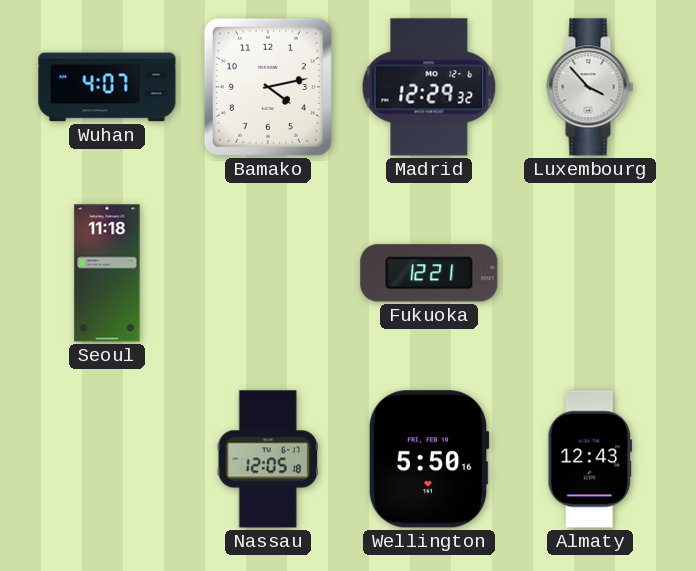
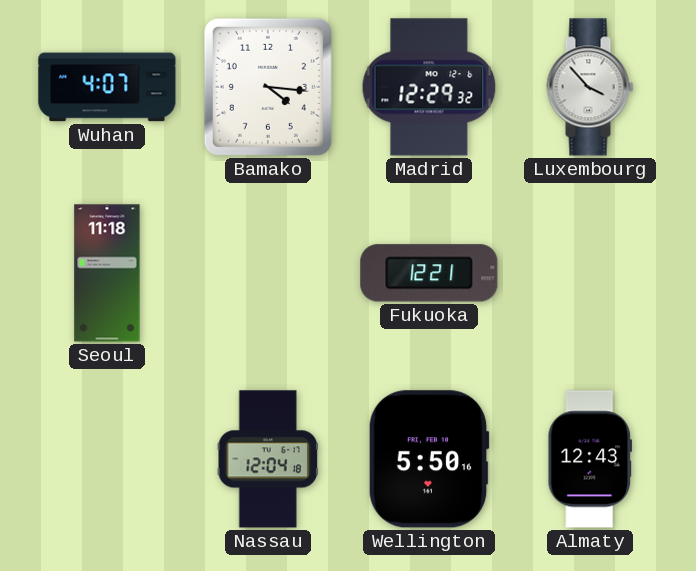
Bamako: 4:13 -> 4:16 (268, 87)
Nassau: 12:05 -> 12:04 (268, 459)
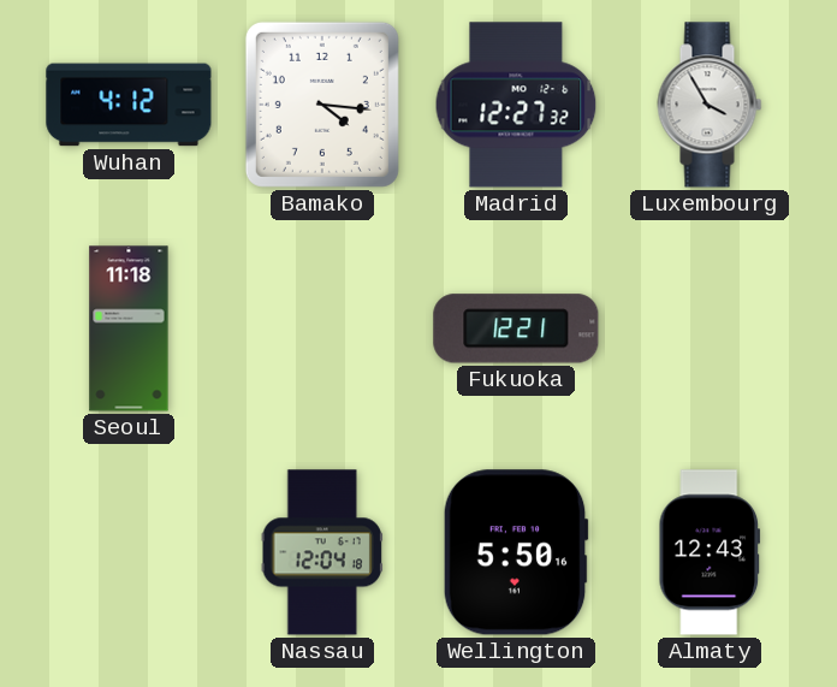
Wuhan: 4:07 -> 4:12 (129, 105)
Madrid: 12:29 -> 12:27 (516, 105)
Luxembourg: 3:53 -> 3:55 (710, 105)
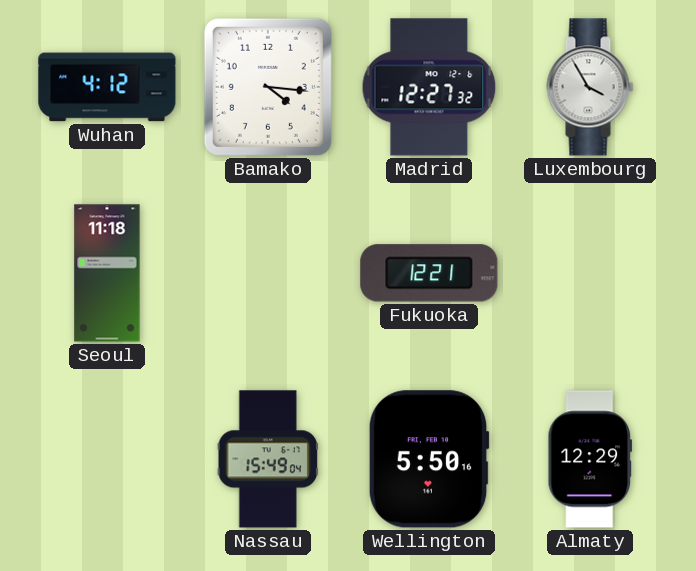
Nassau: 12:04 -> 15:49 (268, 459)
Almaty: 12:43 -> 12:29 (590, 459)
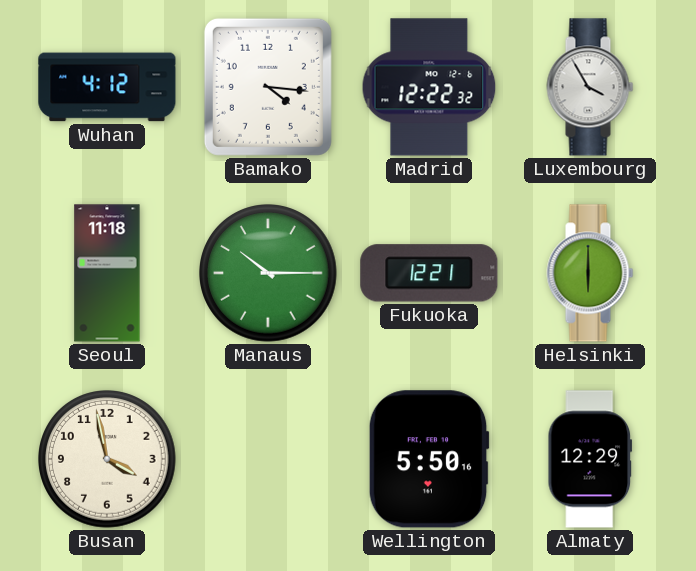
Madrid: 12:27 -> 12:22 (429, 87)
Manaus: none -> 10:15 (269, 274)
Helsinki: none -> 6:00 (590, 273)
Busan: none -> 3:58 (108, 460)
Nassau: 15:49 -> none (268, 459)
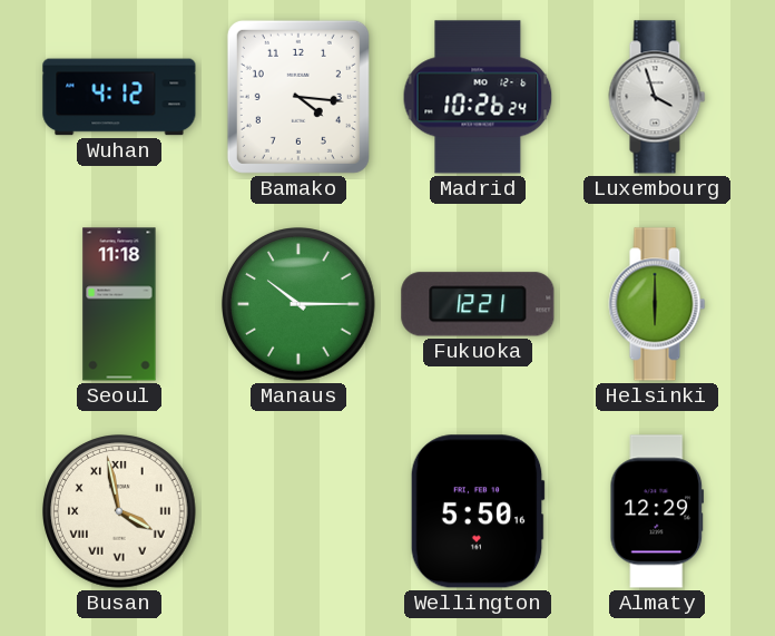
Madrid: 12:22 -> 10:26 (478, 97)
Luxembourg: 3:55 -> 3:57 (657, 97)
Busan numerals: Arabic -> Roman (120, 512)
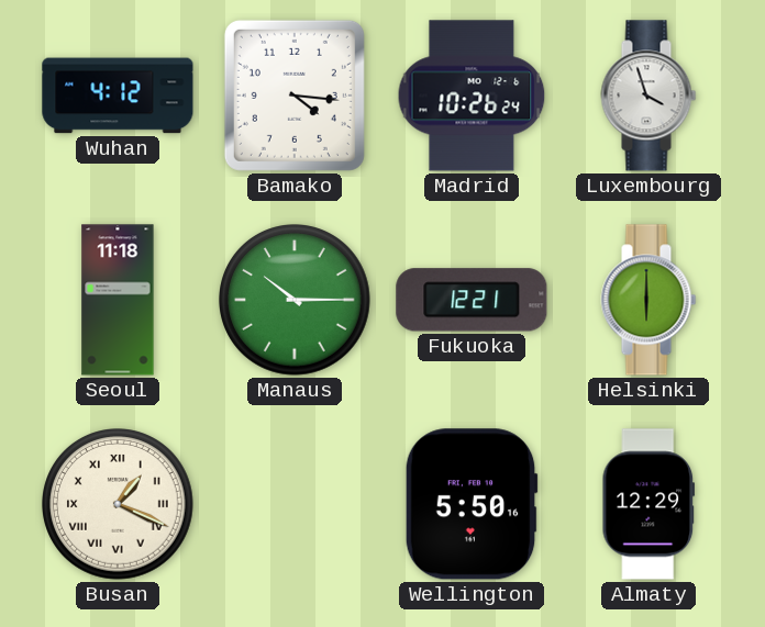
Busan: 3:58 -> 1:19 (119, 505)
